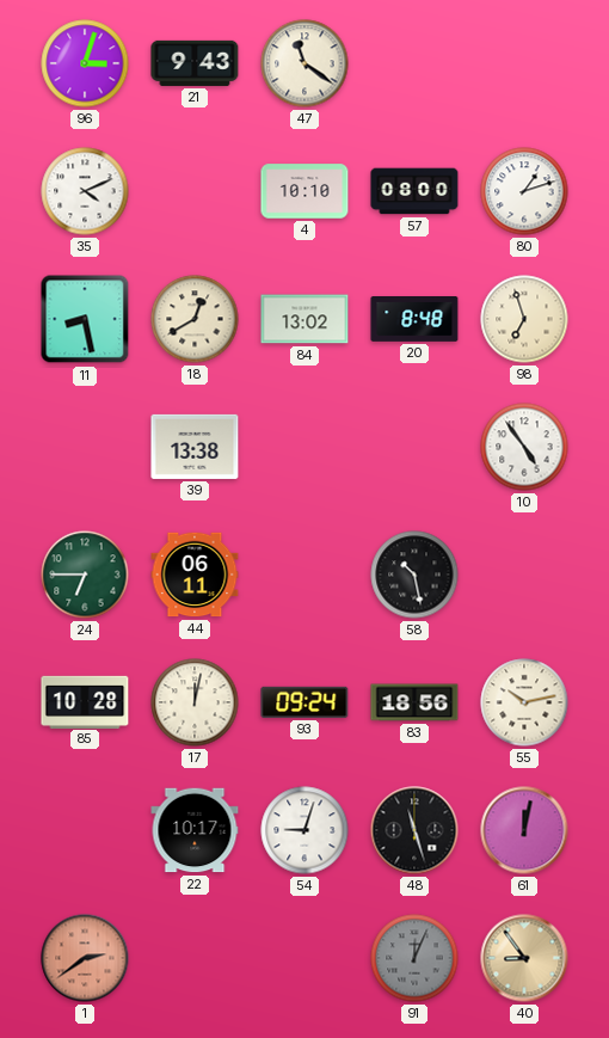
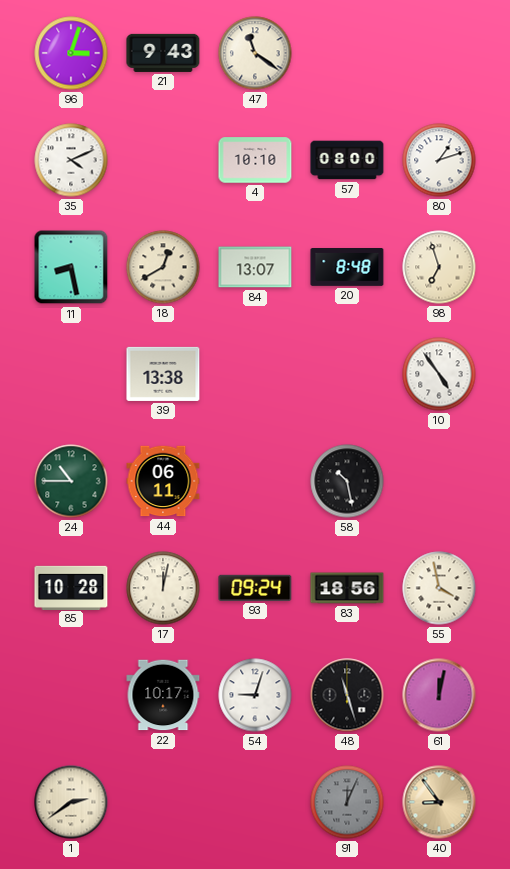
84: 13:02 -> 13:07 (255, 267)
24: 6:45 -> 10:45 (71, 481)
55: 10:13 -> 3:58 (439, 588)
1 dial: salmon -> cream (71, 802)
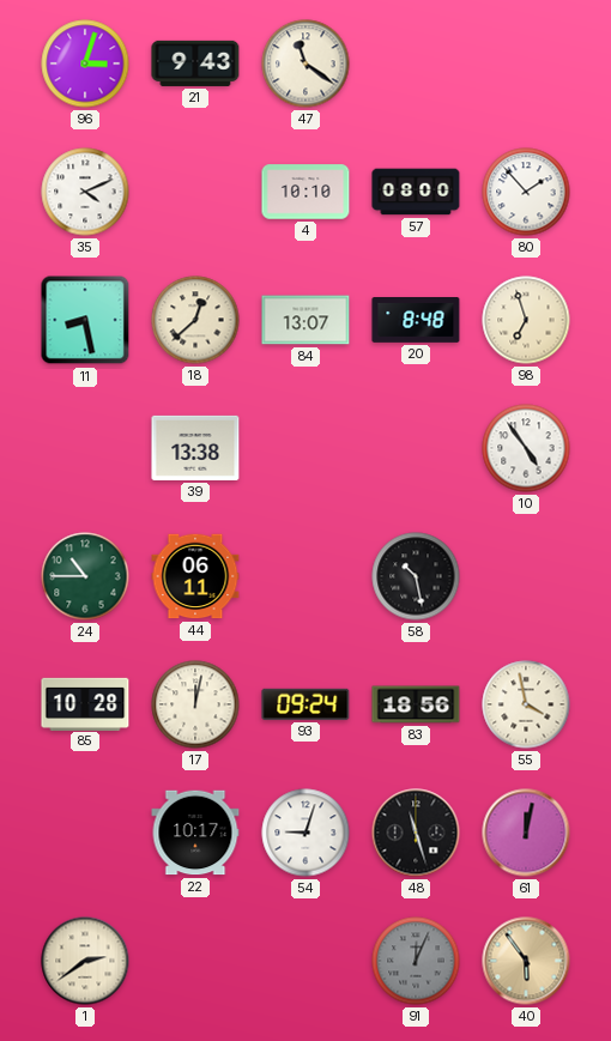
80: 1:12 -> 1:53 (526, 192)
18: 12:40 -> 12:38 (195, 320)
40: 8:54 -> 5:54 (526, 961)
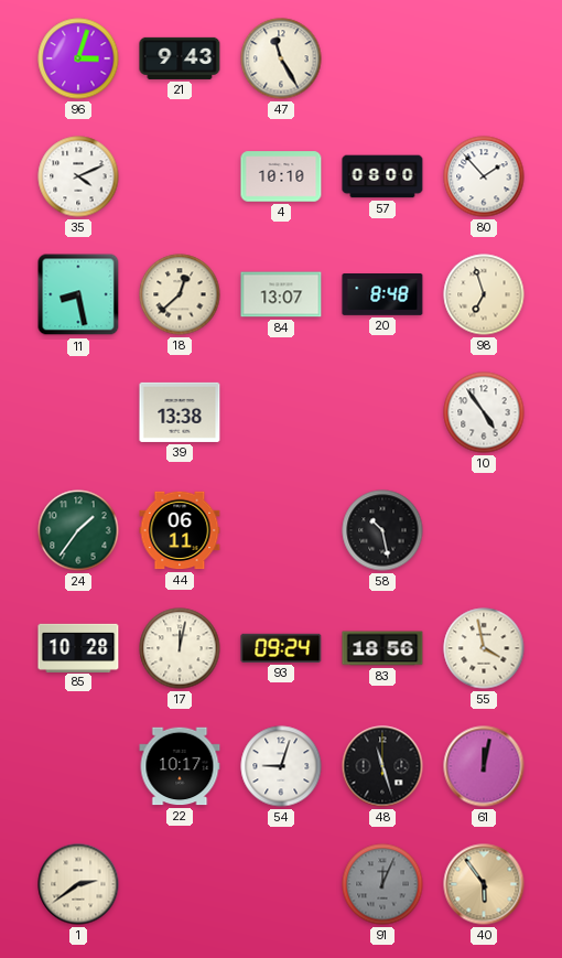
47: 11:21 -> 11:25 (281, 58)
24: 10:45 -> 1:36 (78, 530)
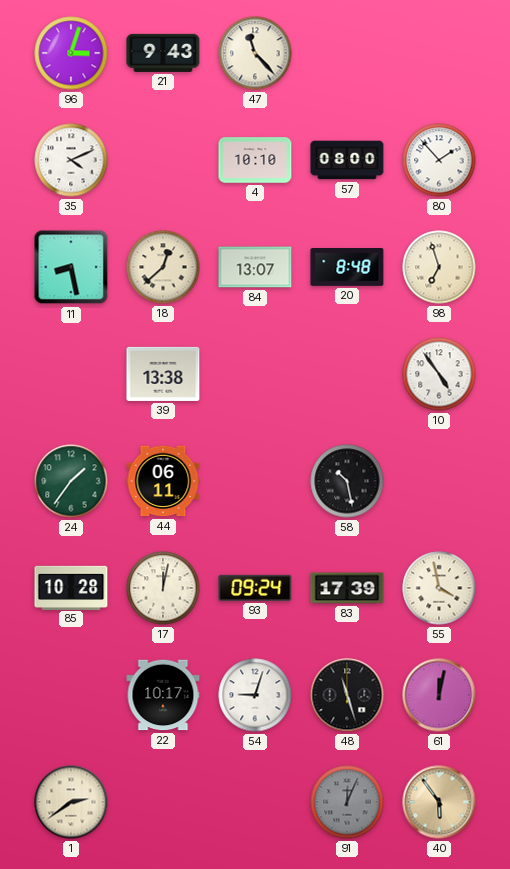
47: 11:25 -> 11:23 (255, 53)
83: 18:56 -> 17:39 (347, 588)
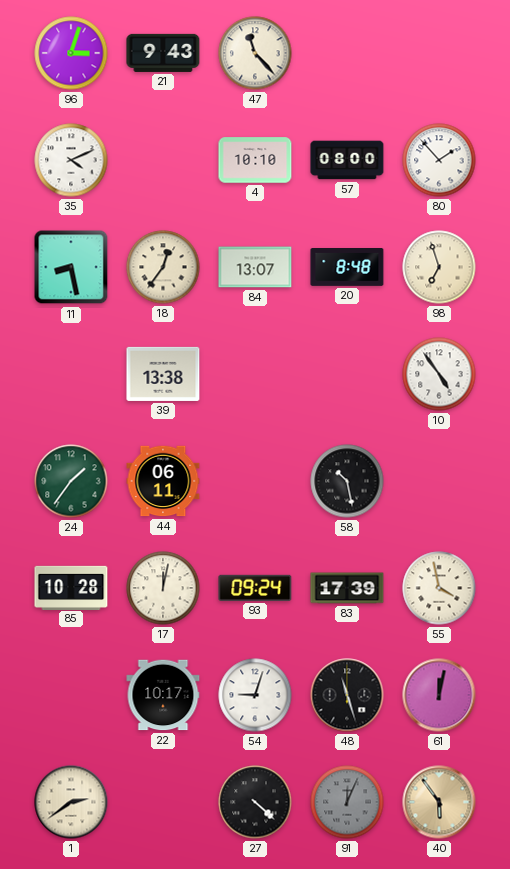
18: 12:38 -> 12:36 (163, 267)
27: none -> 4:22 (255, 802)
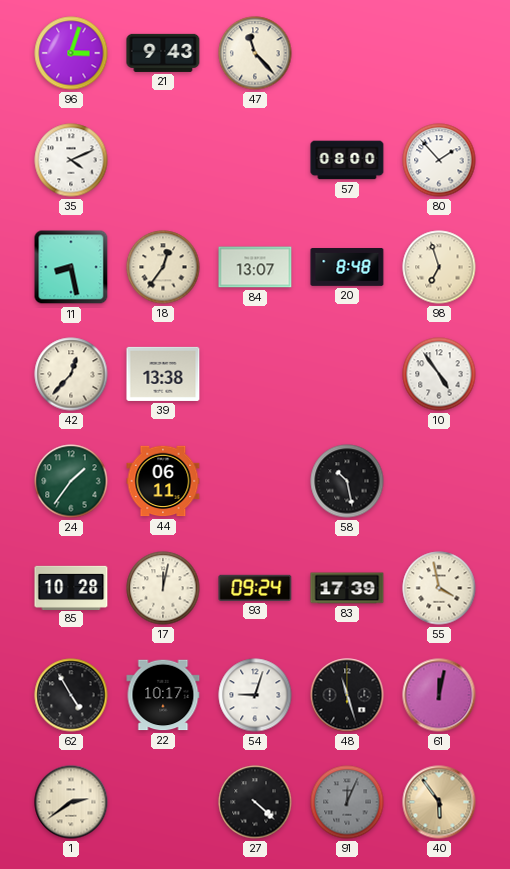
4: 10:10 -> none (255, 160)
42: none -> 12:37 (71, 374)
62: none -> 4:55 (71, 695)
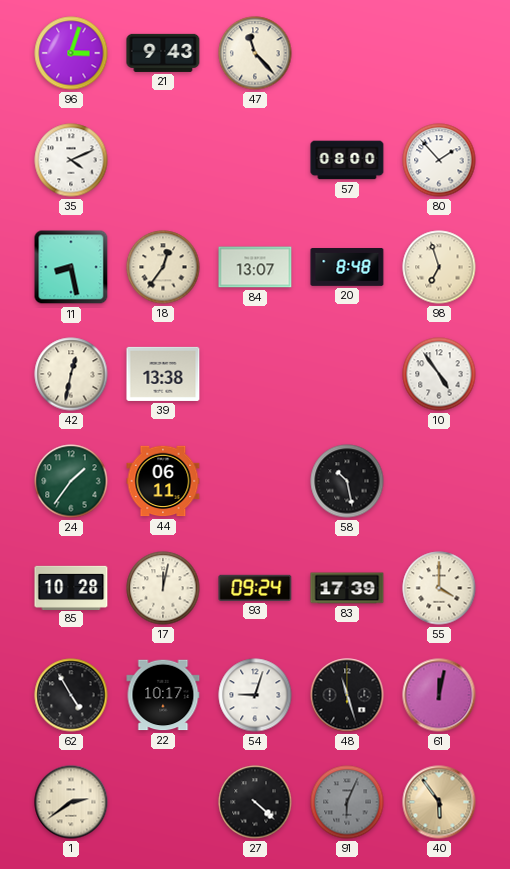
42: 12:37 -> 12:32 (71, 374)
55: 3:58 -> 4:00 (439, 588)
91: 12:04 -> 6:04 (347, 802)
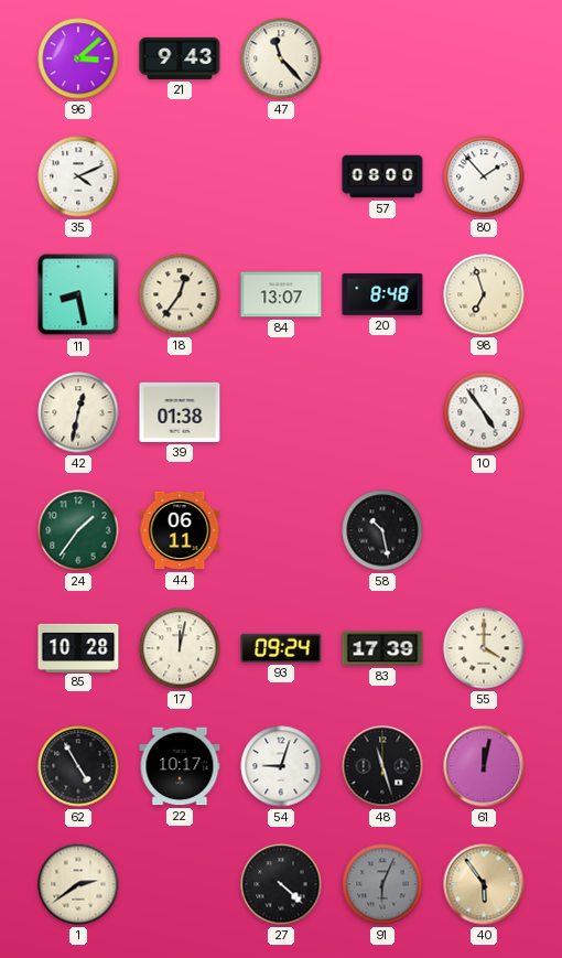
96: 3:03 -> 3:08 (78, 58)
39: 13:38 -> 01:38 (180, 412)
